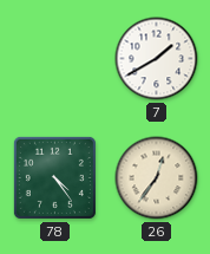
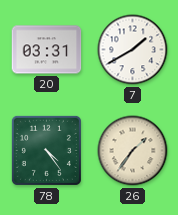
20: none -> 03:31 (47, 50)
26: 12:36 -> 1:36 (133, 151)
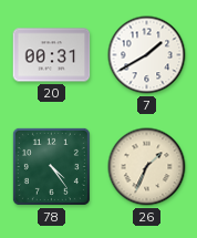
20: 03:31 -> 00:31 (52, 55)
26: 1:36 -> 1:34 (147, 167)
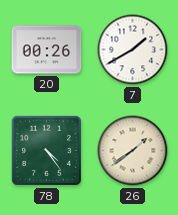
20: 00:31 -> 00:26 (47, 50)
26: 1:34 -> 1:39 (133, 151)
